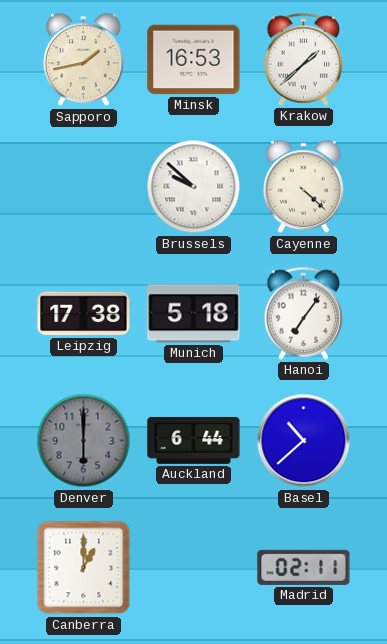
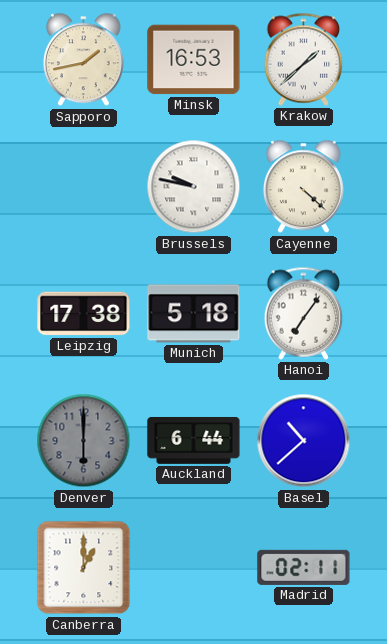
Brussels: 9:52 -> 9:47 (194, 187)
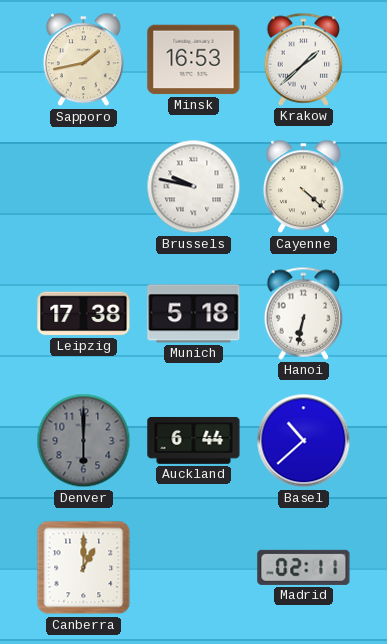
Hanoi: 7:06 -> 6:32 (304, 313)
